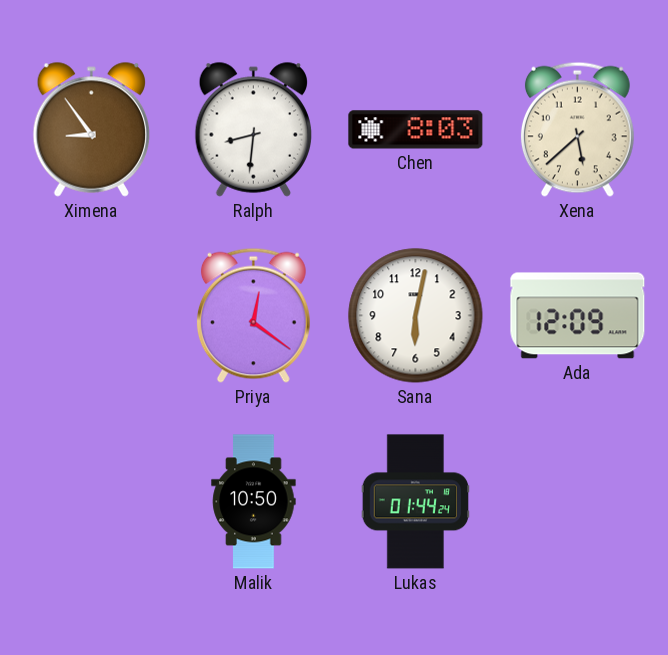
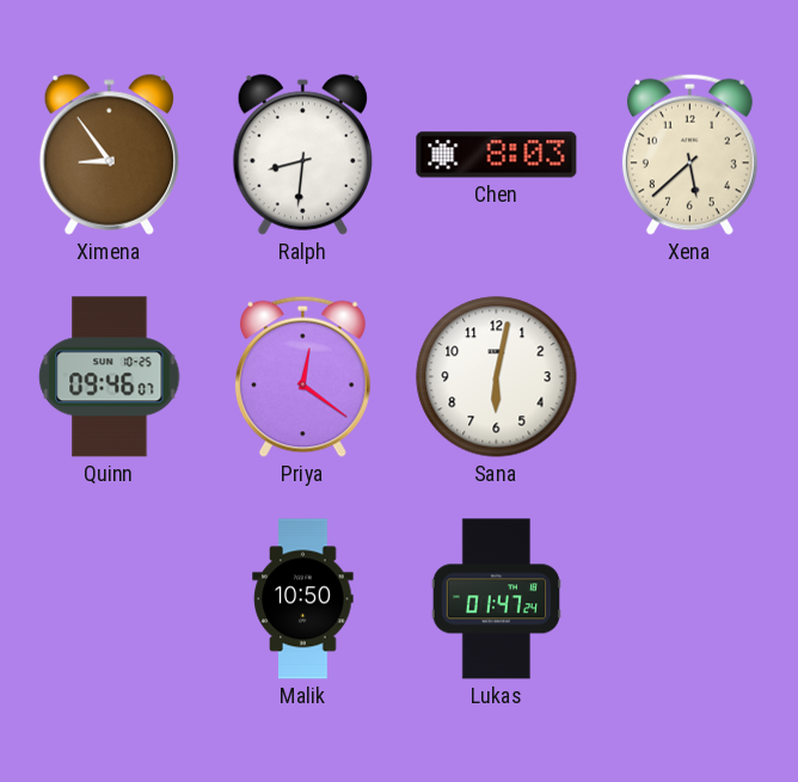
Quinn: none -> 09:46 (110, 377)
Ada: 12:09 -> none (578, 316)
Lukas: 01:44 -> 01:47 (496, 599)
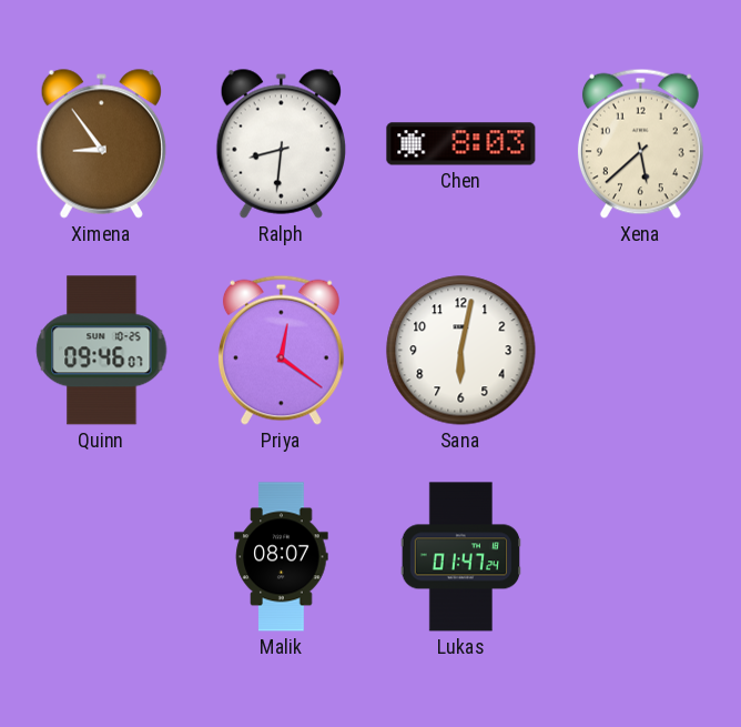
Malik: 10:50 -> 08:07 (282, 557)
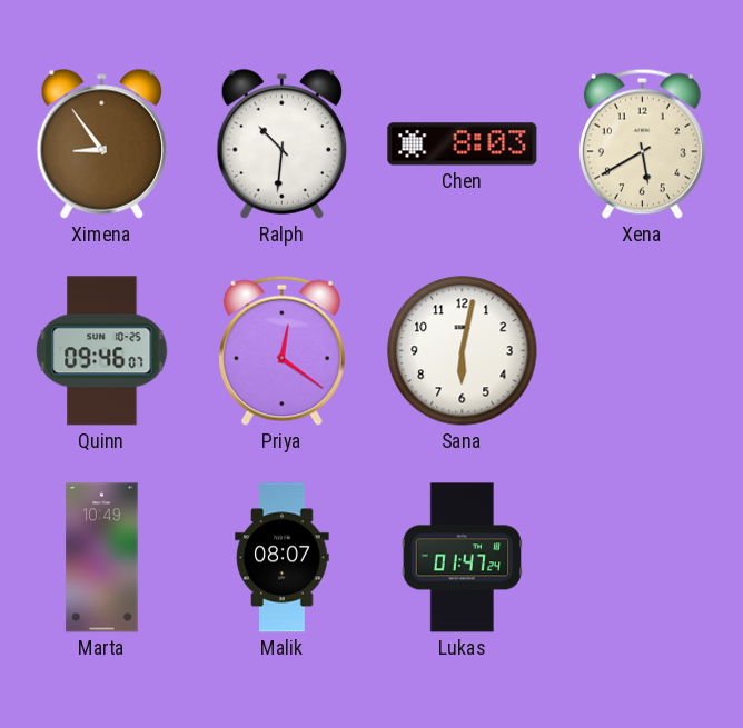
Ralph: 8:31 -> 10:31 (281, 143)
Xena: 5:38 -> 5:40 (642, 143)
Marta: none -> 10:49 (102, 558)
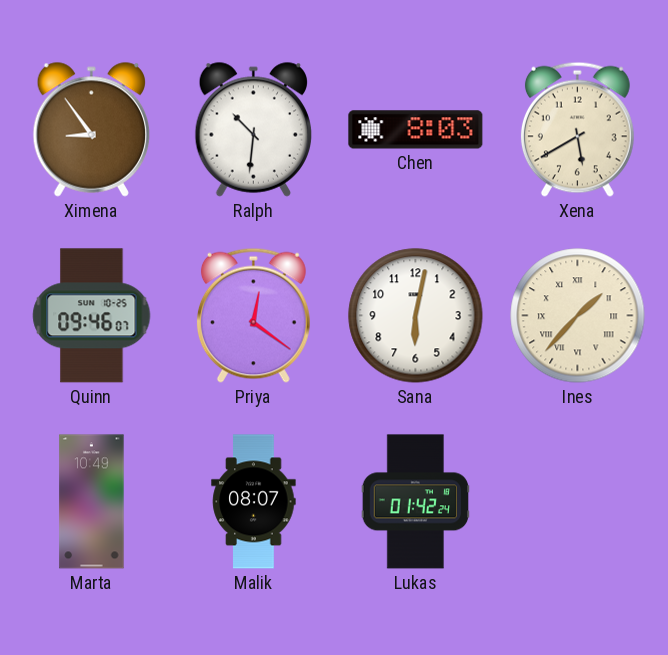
Ines: none -> 1:37 (578, 316)
Lukas: 01:47 -> 01:42 (415, 502)
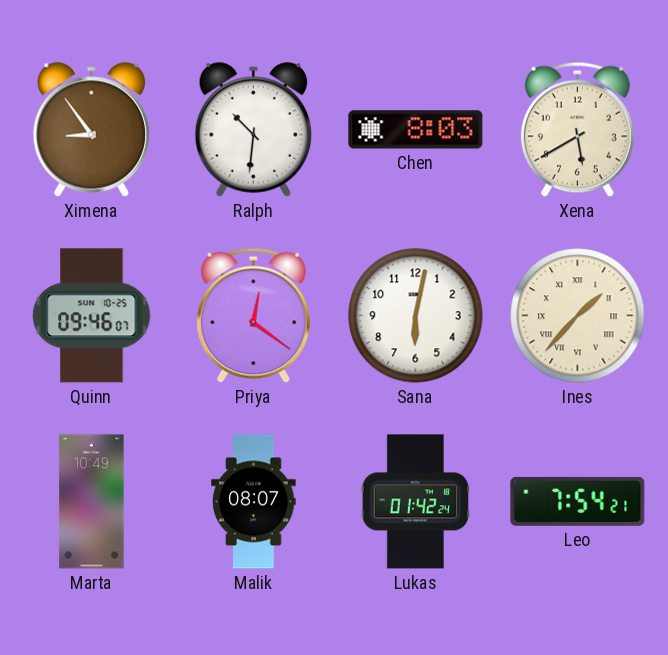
Leo: none -> 7:54 (578, 501)
